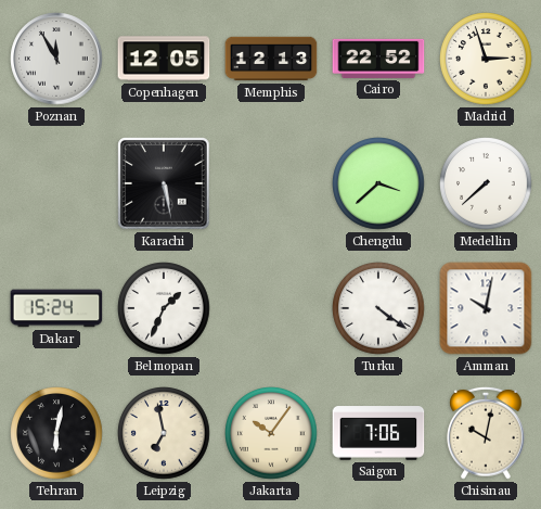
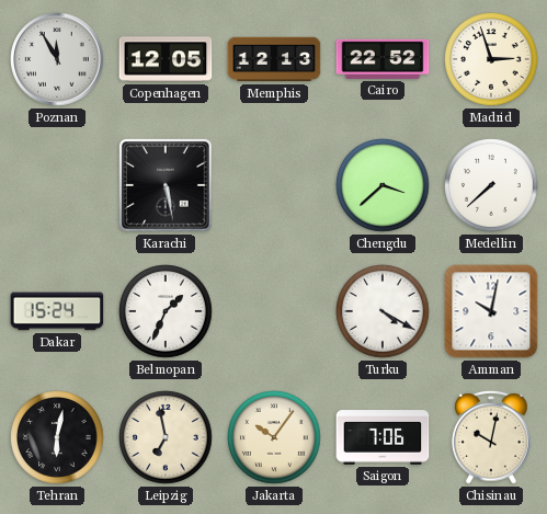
Turku: 4:21 -> 4:20 (383, 311)
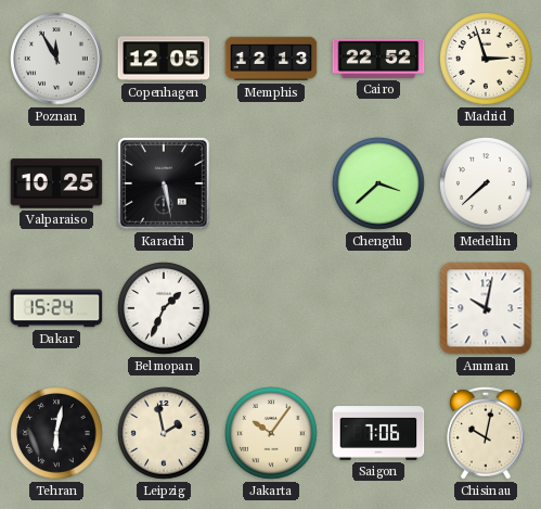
Valparaiso: none -> 10:25 (56, 183)
Turku: 4:20 -> none (383, 311)
Leipzig: 6:58 -> 1:58 (164, 433)
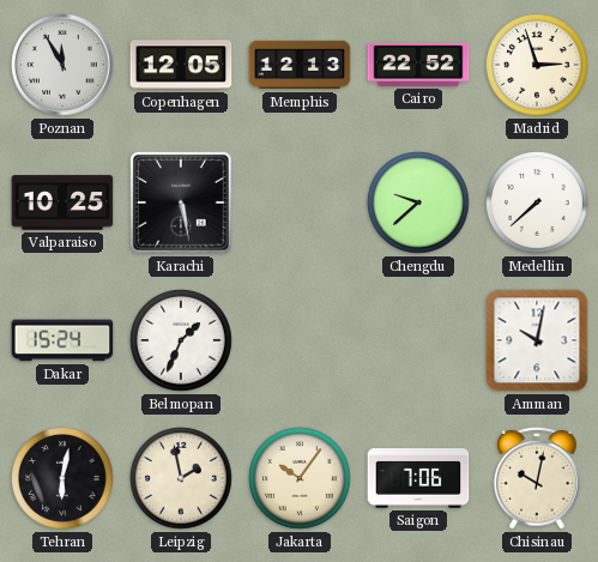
Chengdu: 3:38 -> 9:38 (418, 203)
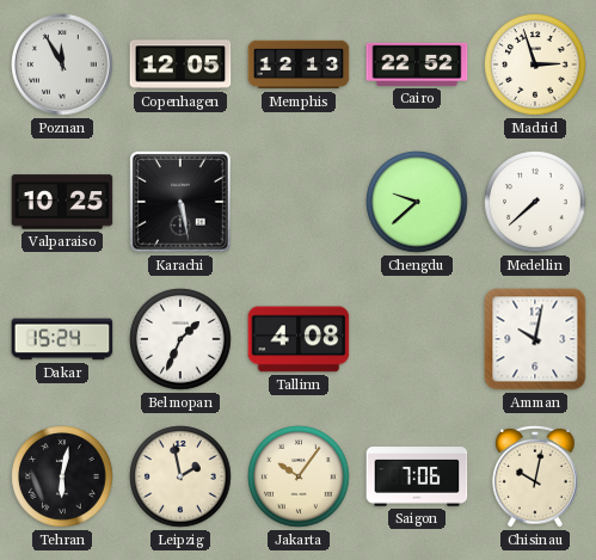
Tallinn: none -> 4:08 (299, 339)
